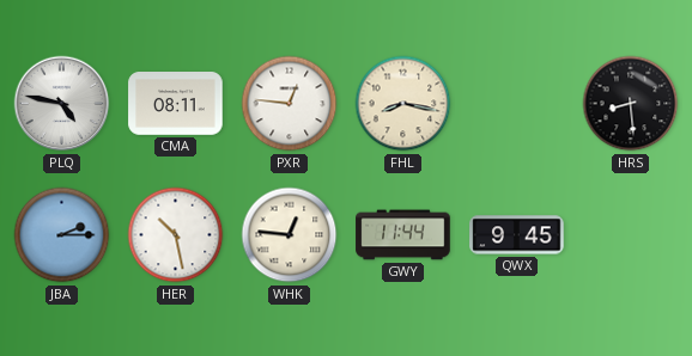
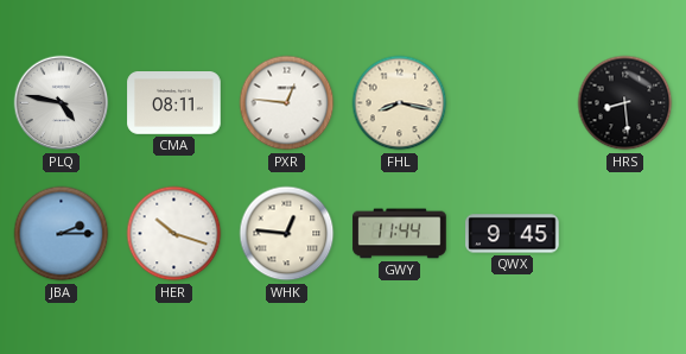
HER: 10:28 -> 10:18 (174, 234)
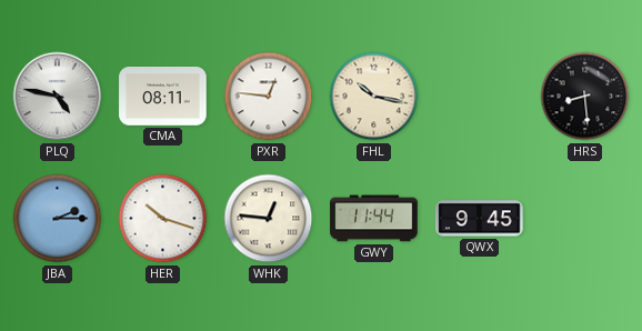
FHL: 8:17 -> 10:17 (374, 97)
